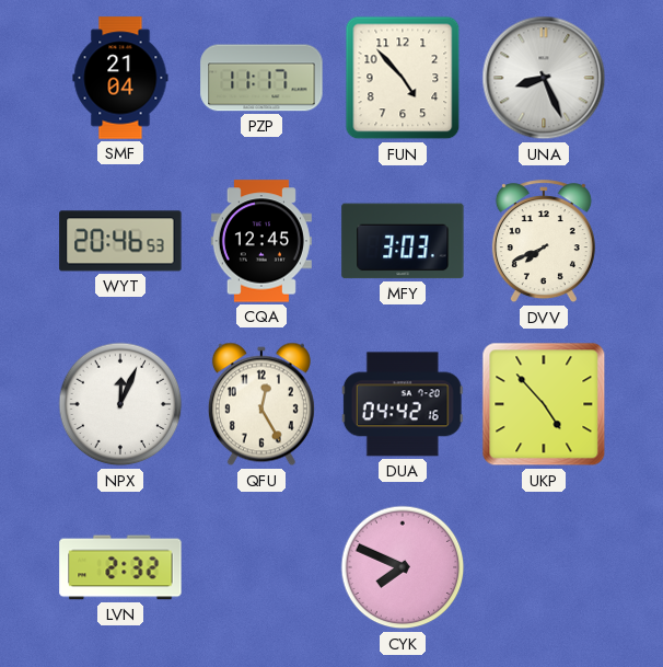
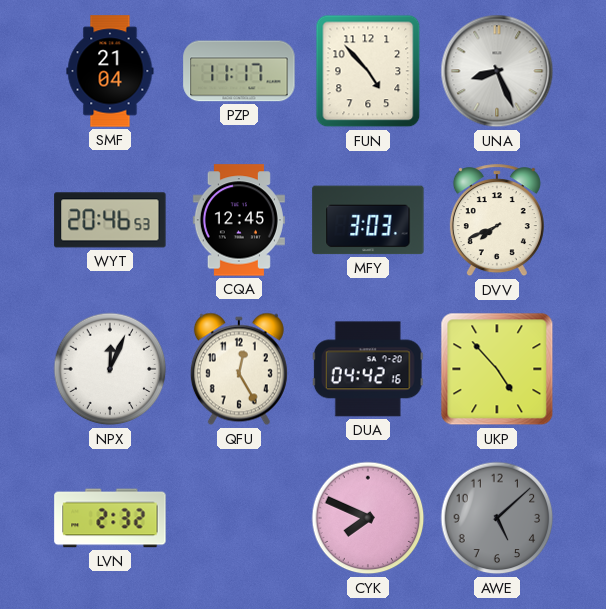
AWE: none -> 5:08 (497, 518)
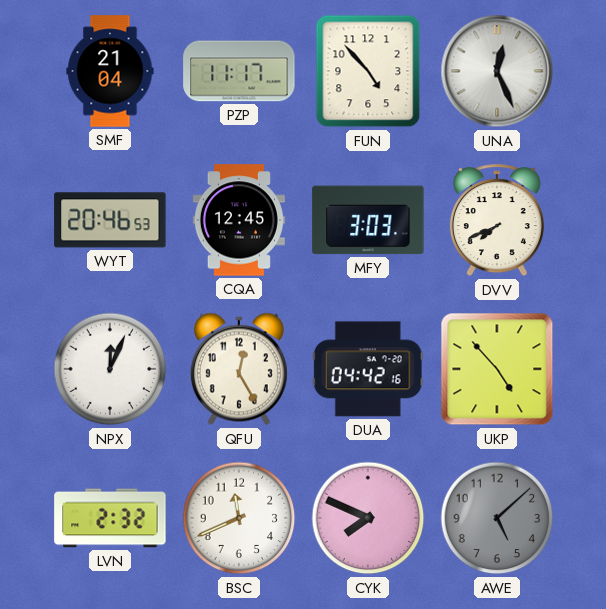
UNA: 8:26 -> 12:26 (497, 71)
BSC: none -> 11:41 (239, 518)
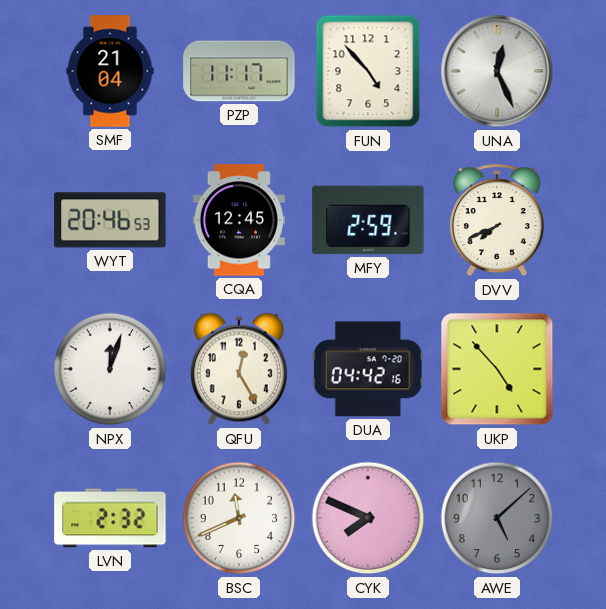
MFY: 3:03 -> 2:59 (368, 220)
NPX: 12:04 -> 12:03 (110, 369)
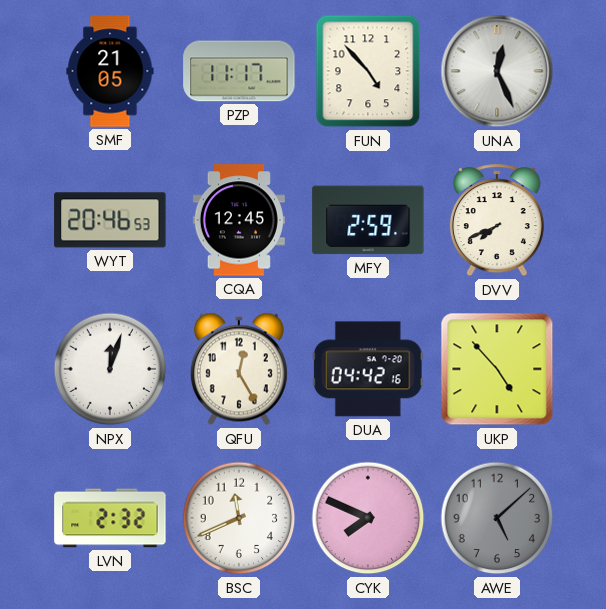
SMF: 21:04 -> 21:05 (110, 71)
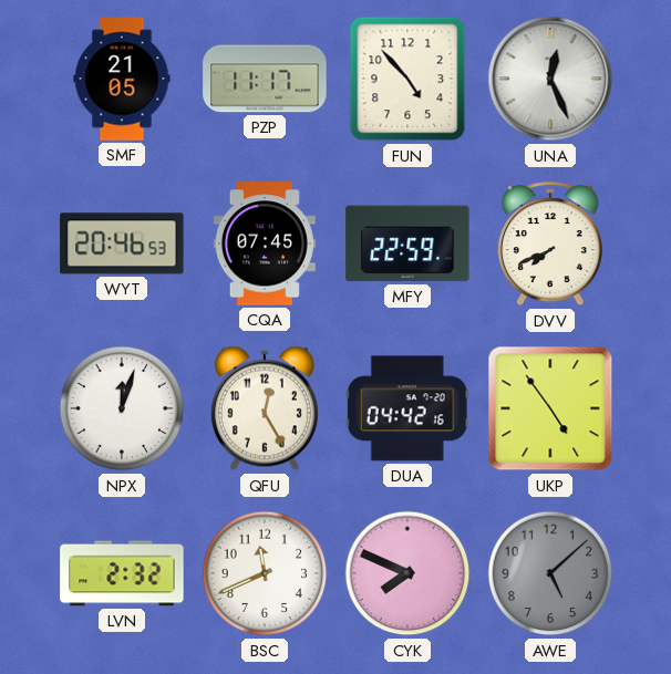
CQA: 12:45 -> 07:45 (265, 243)
MFY: 2:59 -> 22:59 (407, 243)
UKP: 4:53 -> 4:54 (550, 408)
